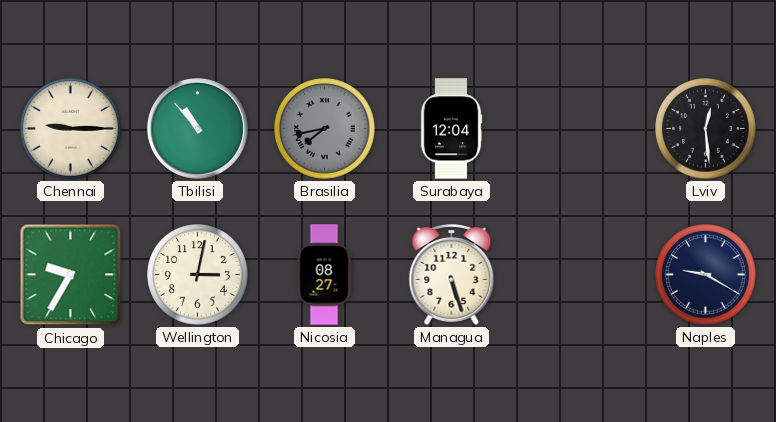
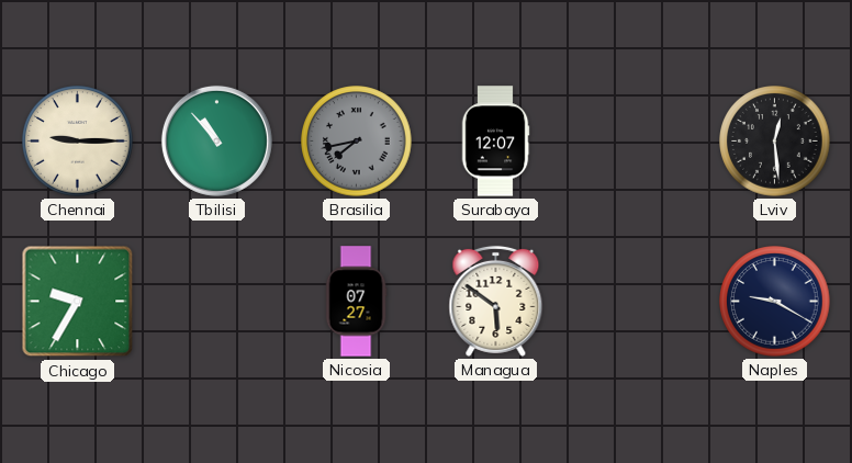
Surabaya: 12:04 -> 12:07 (495, 142)
Wellington: 3:02 -> none (198, 275)
Nicosia: 08:27 -> 07:27 (356, 302)
Managua: 5:27 -> 5:51 (496, 301)
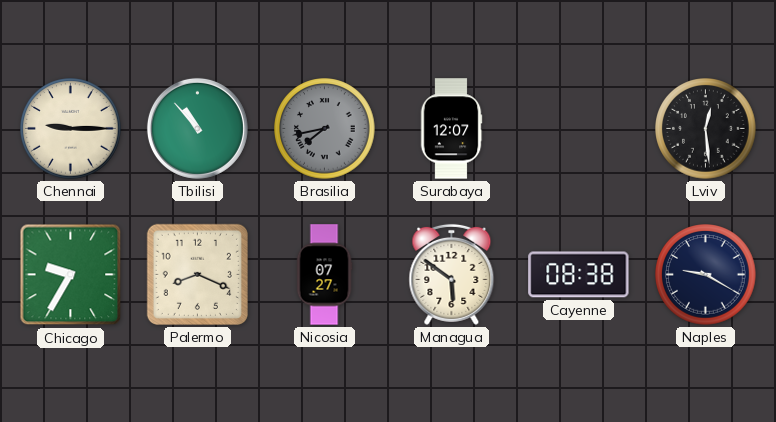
Palermo: none -> 8:19 (197, 274)
Cayenne: none -> 08:38 (579, 275)
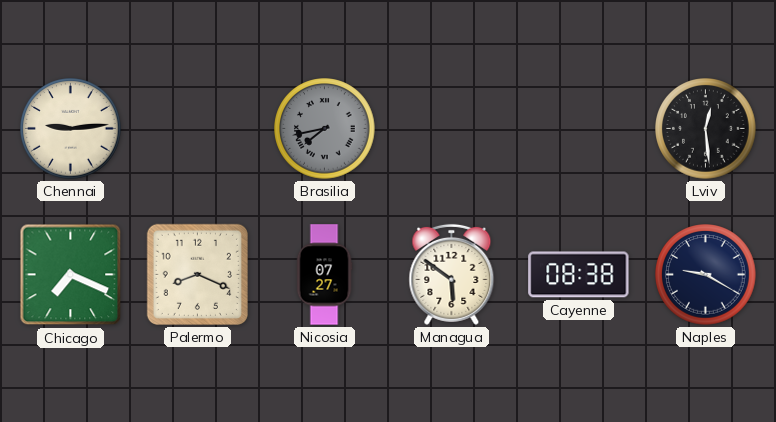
Chennai: 9:15 -> 9:14 (71, 129)
Tbilisi: 10:53 -> none (197, 128)
Surabaya: 12:07 -> none (451, 129)
Chicago: 9:35 -> 7:19 (71, 275)
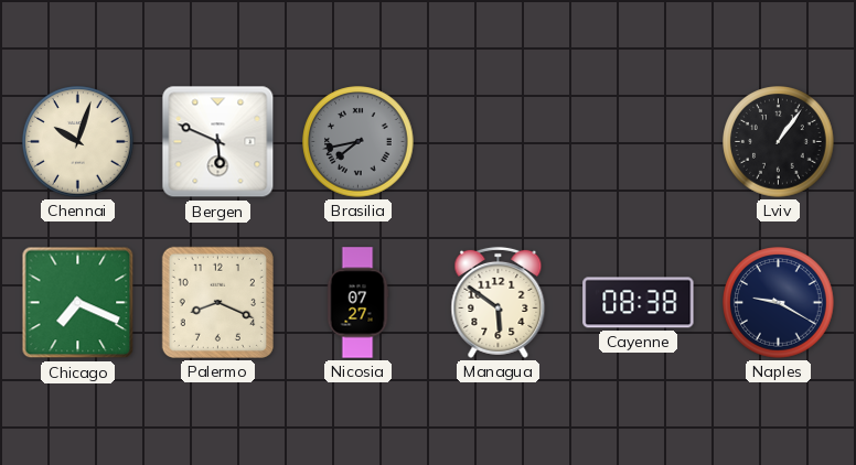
Chennai: 9:14 -> 10:03 (78, 142)
Bergen: none -> 5:49 (218, 142)
Lviv: 12:29 -> 1:06 (779, 142)
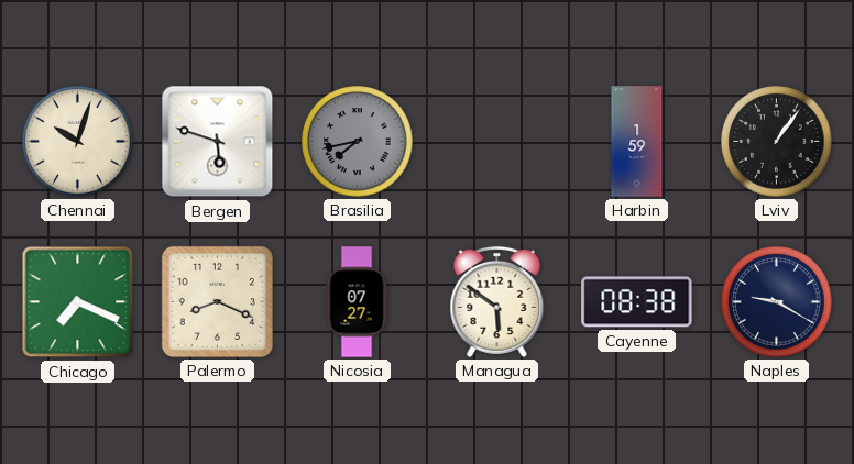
Bergen: 5:49 -> 5:48 (218, 142)
Harbin: none -> 1:59 (637, 142)
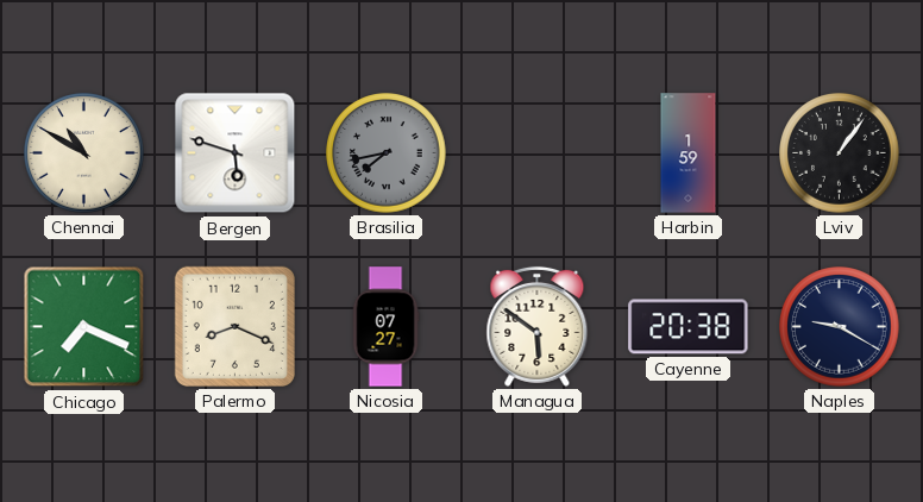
Chennai: 10:03 -> 10:50 (84, 153)
Cayenne: 08:38 -> 20:38 (689, 327)
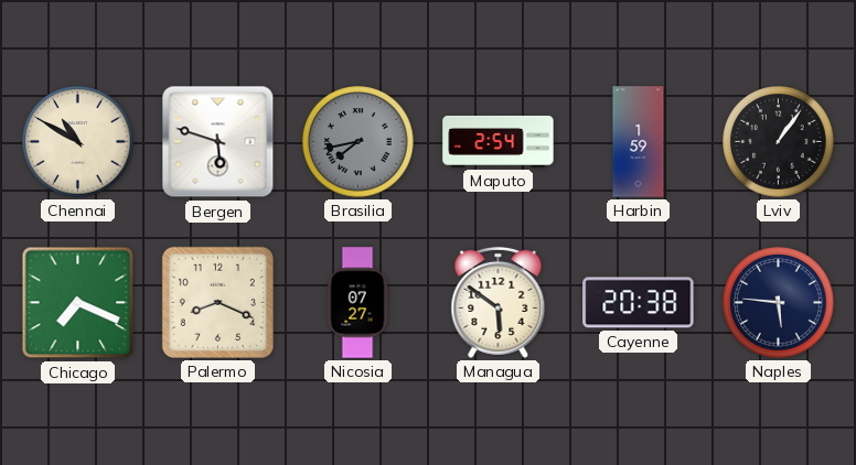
Maputo: none -> 2:54 (499, 141)
Naples: 9:20 -> 5:46 (779, 303)
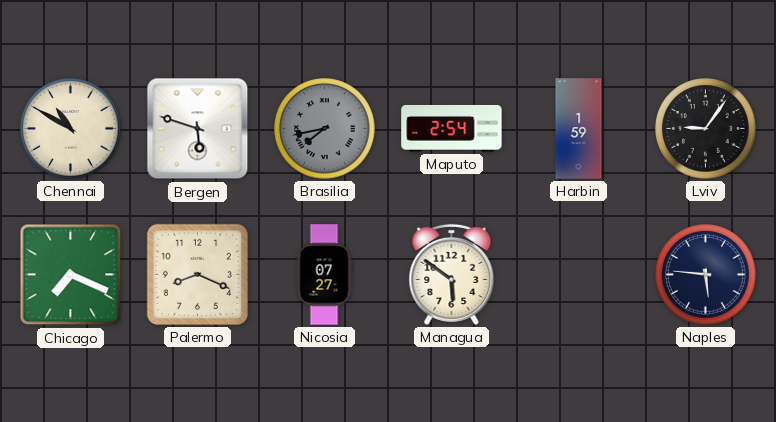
Lviv: 1:06 -> 9:06 (706, 129)
Cayenne: 20:38 -> none (639, 303)
